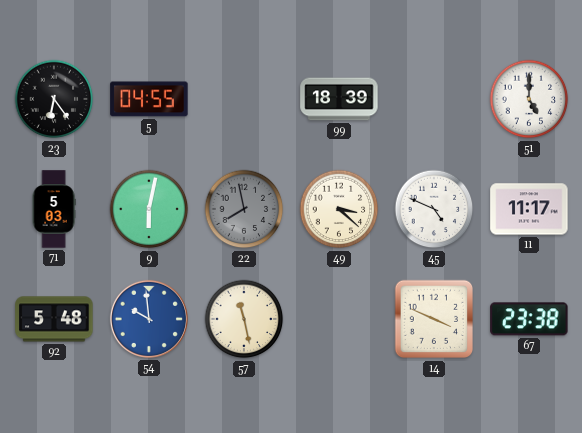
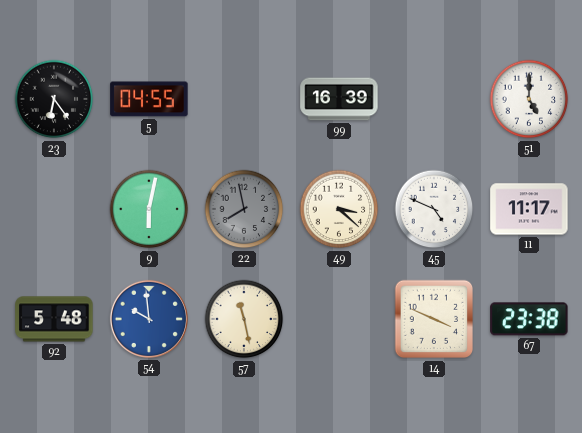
99: 18:39 -> 16:39 (339, 99)
71: 5:03 -> none (54, 209)
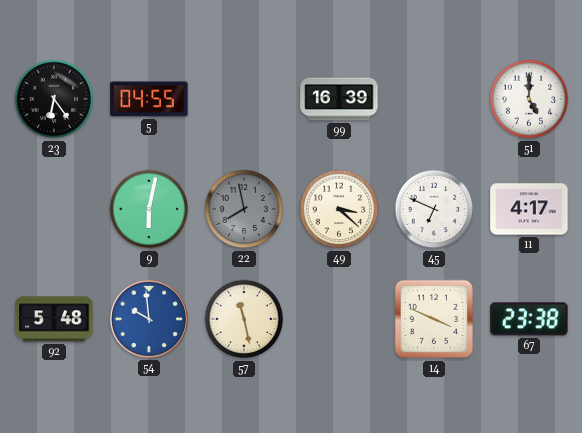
45: 4:49 -> 6:49 (434, 209)
11: 11:17 -> 4:17 (529, 209)
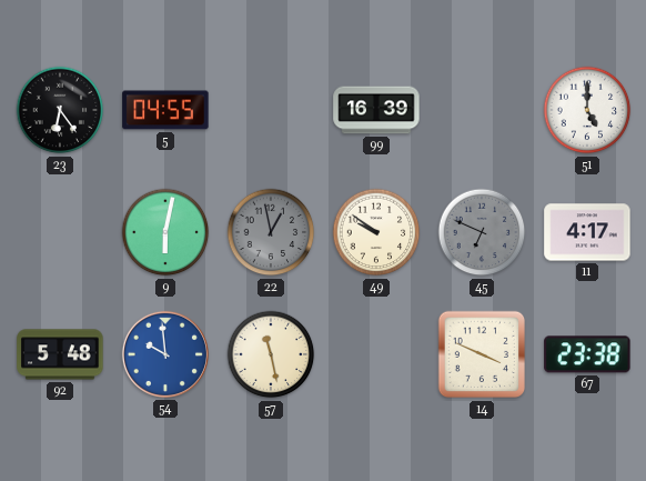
22: 7:58 -> 12:58 (271, 232)
49: 3:22 -> 9:51 (376, 232)
45 dial: white -> grey (482, 232)
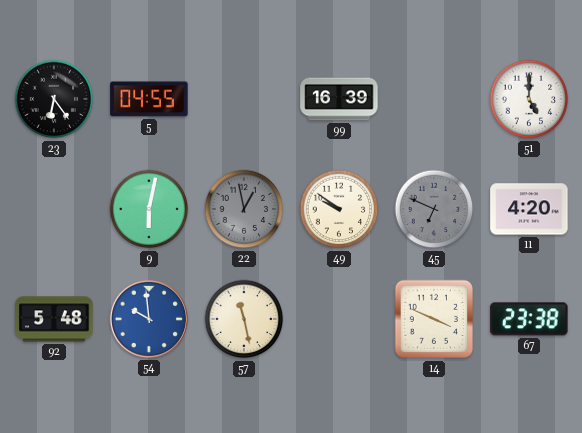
11: 4:17 -> 4:20 (529, 209)
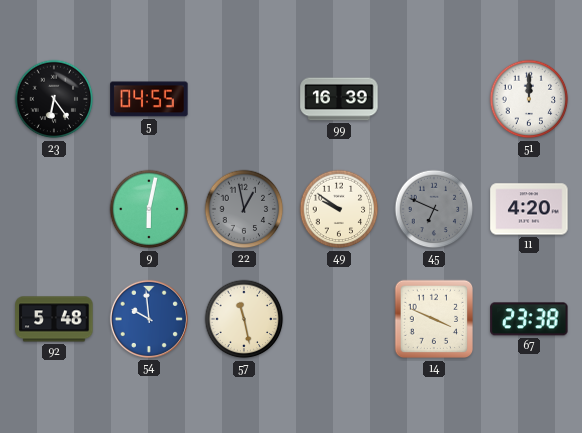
51: 5:00 -> 12:00 (529, 99)
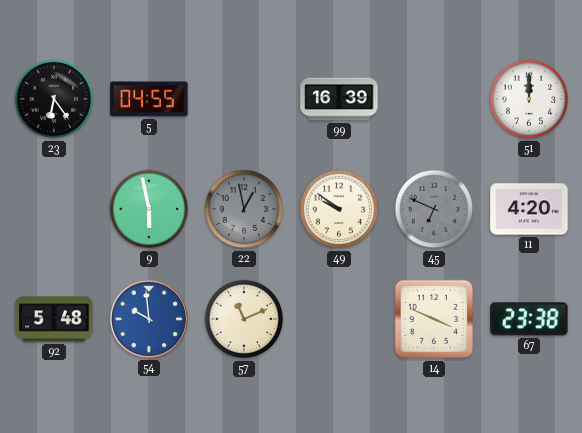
9: 6:02 -> 5:58 (149, 209)
57: 11:28 -> 11:11 (244, 319)
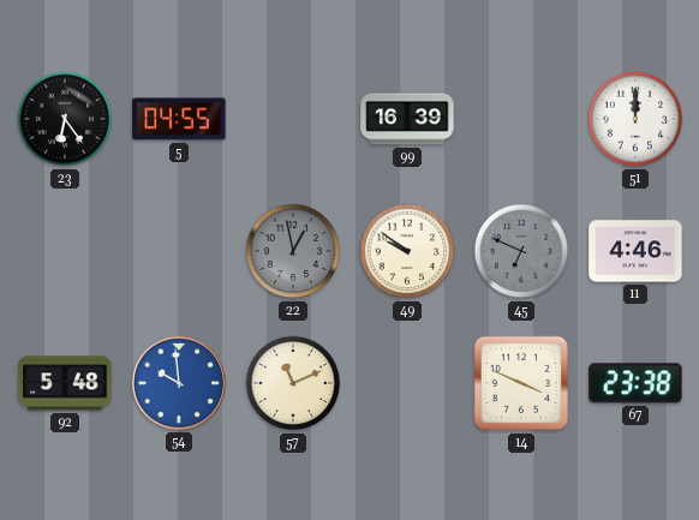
9: 5:58 -> none (149, 209)
11: 4:20 -> 4:46 (635, 251)
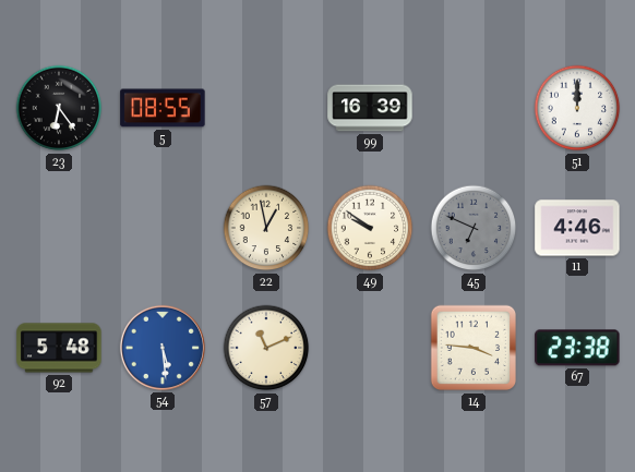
5: 04:55 -> 08:55 (163, 108)
22 dial: grey -> cream (266, 228)
54: 9:59 -> 5:29 (163, 348)
14: 3:49 -> 3:46 (474, 348)
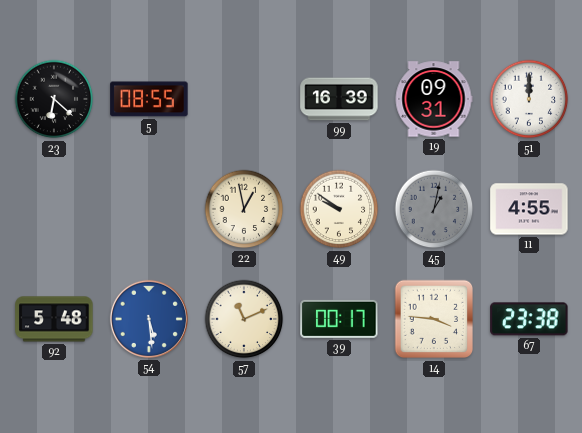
23: 6:24 -> 6:22 (54, 99)
19: none -> 09:31 (434, 99)
45: 6:49 -> 1:02 (434, 209)
11: 4:46 -> 4:55 (529, 209)
39: none -> 00:17 (339, 319)
